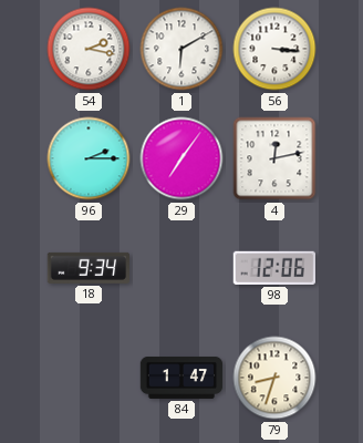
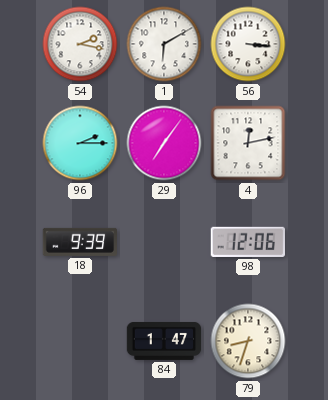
18: 9:34 -> 9:39 (79, 242)
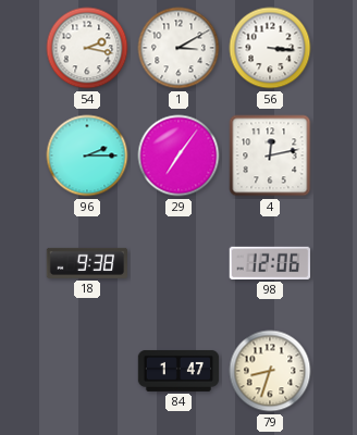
1: 6:10 -> 3:10 (178, 48)
18: 9:39 -> 9:38 (86, 263)
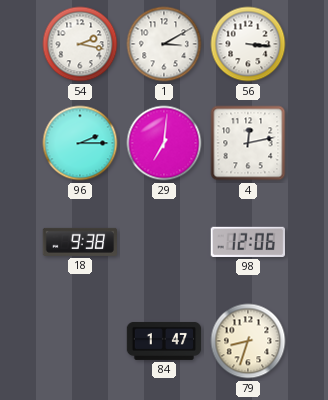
29: 7:06 -> 7:01 (164, 143)
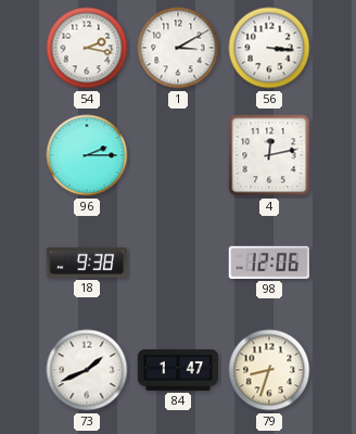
29: 7:01 -> none (164, 143)
73: none -> 1:41 (87, 370)
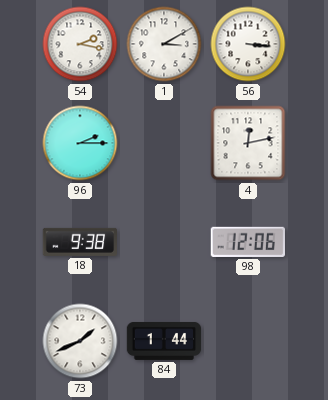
84: 1:47 -> 1:44 (164, 341)
79: 8:33 -> none (269, 370)
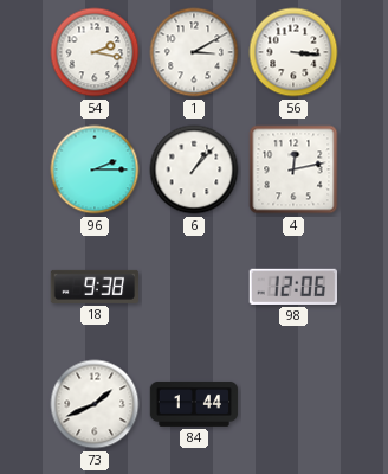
6: none -> 1:07 (194, 169)
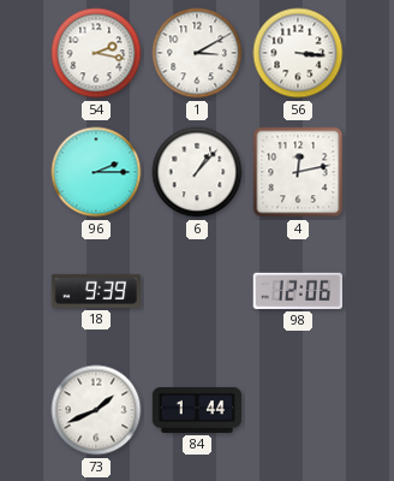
18: 9:38 -> 9:39 (95, 291)
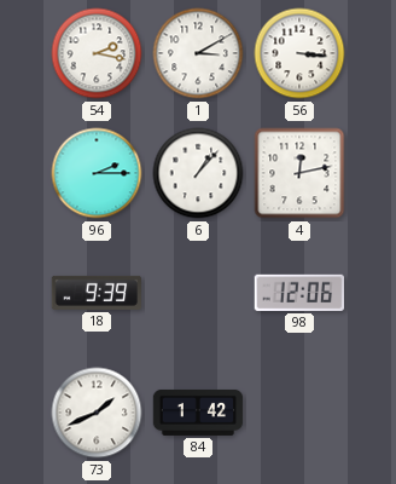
84: 1:44 -> 1:42 (198, 413)
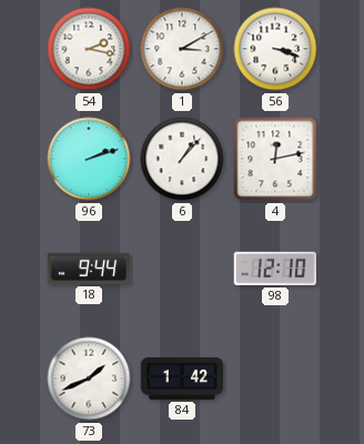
56: 3:16 -> 3:18 (275, 49)
96: 2:15 -> 2:12 (89, 159)
18: 9:39 -> 9:44 (88, 269)
98: 12:06 -> 12:10 (274, 269)
